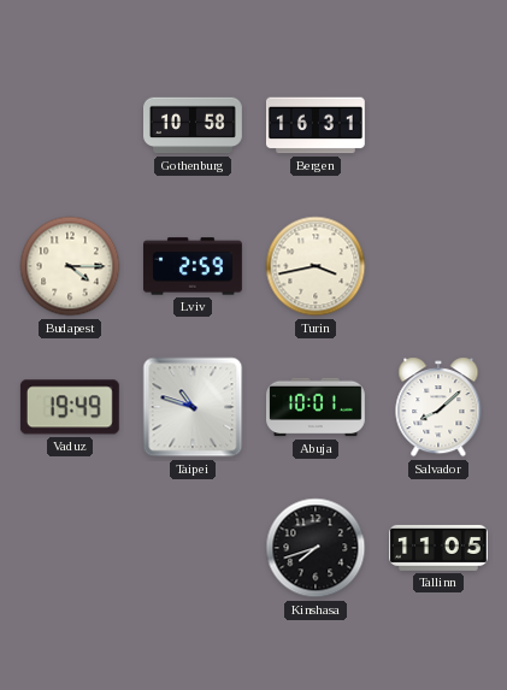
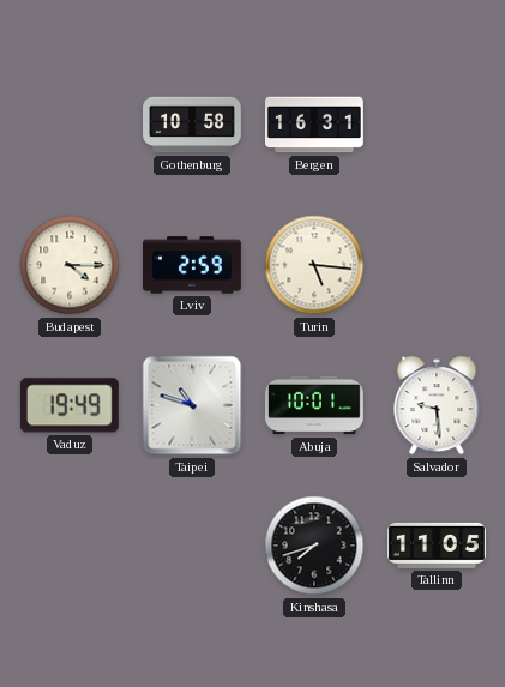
Turin: 3:43 -> 5:16 (314, 265)
Salvador: 8:08 -> 9:29 (437, 405)
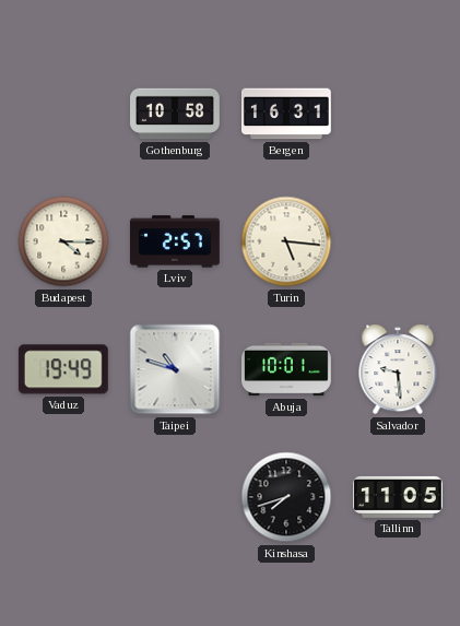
Lviv: 2:59 -> 2:57 (176, 241)
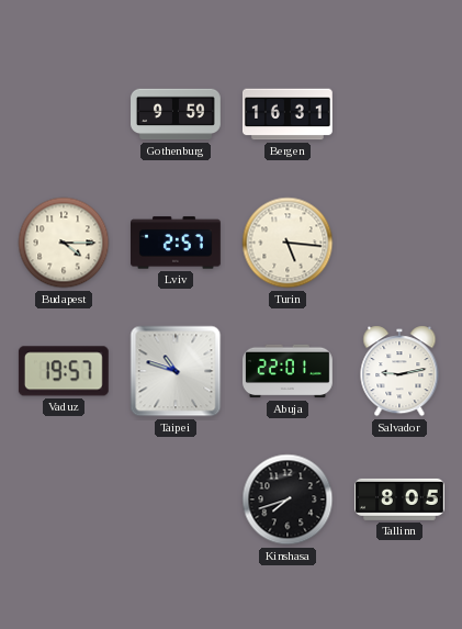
Gothenburg: 10:58 -> 9:59 (177, 114)
Vaduz: 19:49 -> 19:57 (64, 371)
Abuja: 10:01 -> 22:01 (289, 371)
Salvador: 9:29 -> 9:13 (399, 371)
Tallinn: 11:05 -> 8:05 (401, 499)
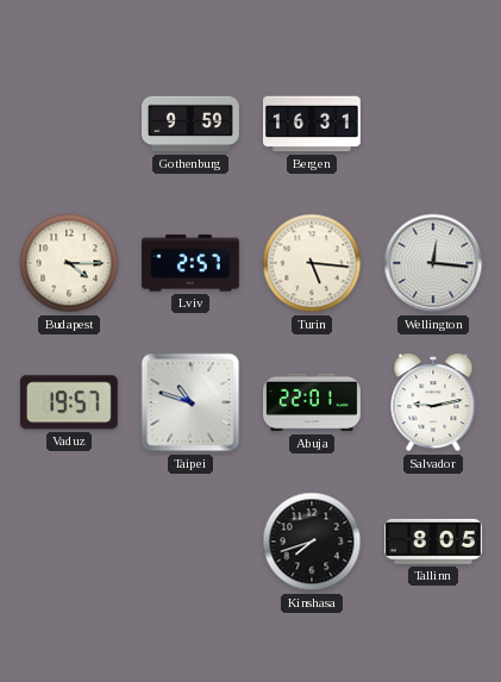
Wellington: none -> 12:16 (433, 263)
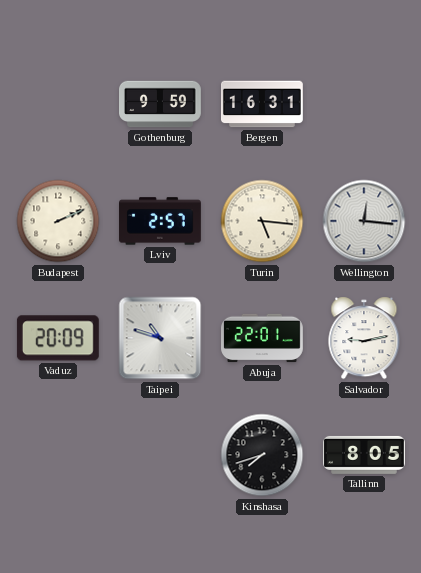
Budapest: 4:15 -> 2:11 (58, 221)
Vaduz: 19:57 -> 20:09 (58, 338)
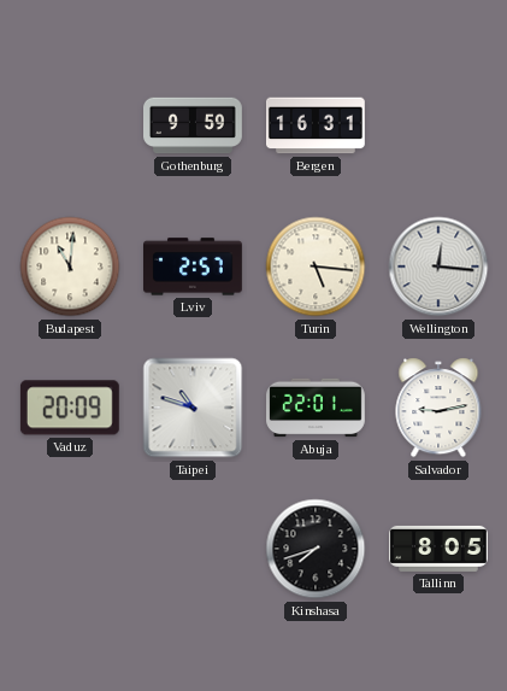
Budapest: 2:11 -> 11:01 (70, 267)
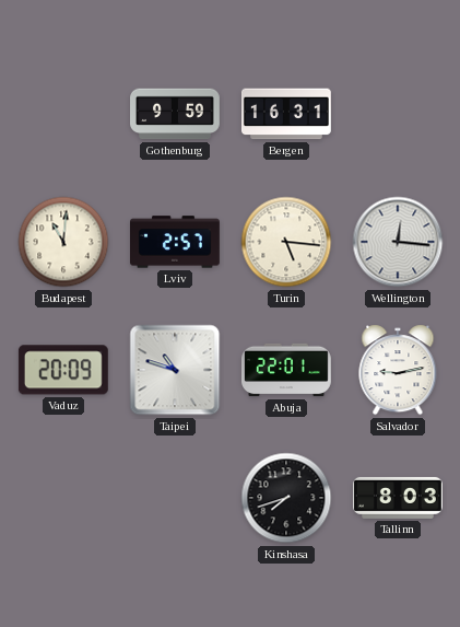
Tallinn: 8:05 -> 8:03 (399, 498)
